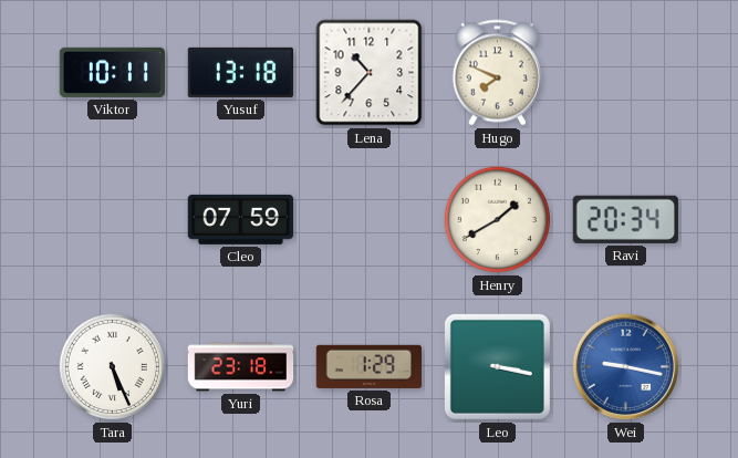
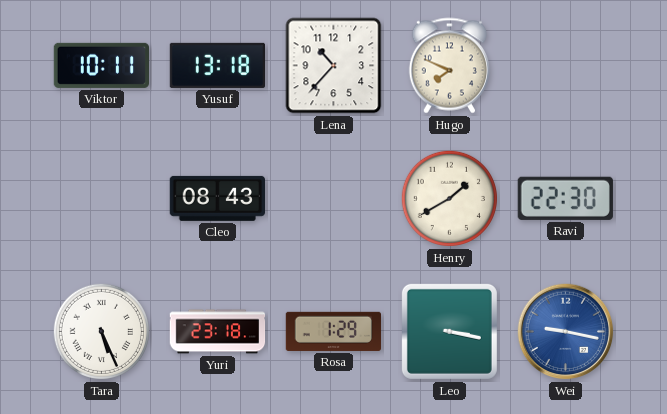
Cleo: 07:59 -> 08:43 (217, 198)
Ravi: 20:34 -> 22:30 (565, 198)
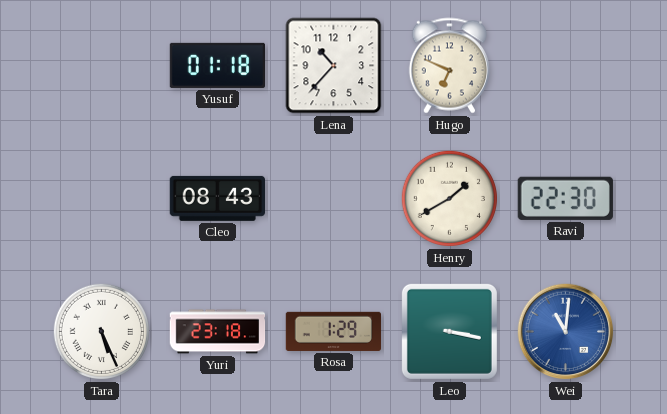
Viktor: 10:11 -> none (101, 65)
Yusuf: 13:18 -> 01:18 (217, 65)
Hugo: 7:49 -> 6:49 (449, 66)
Wei: 9:17 -> 11:01 (566, 332)
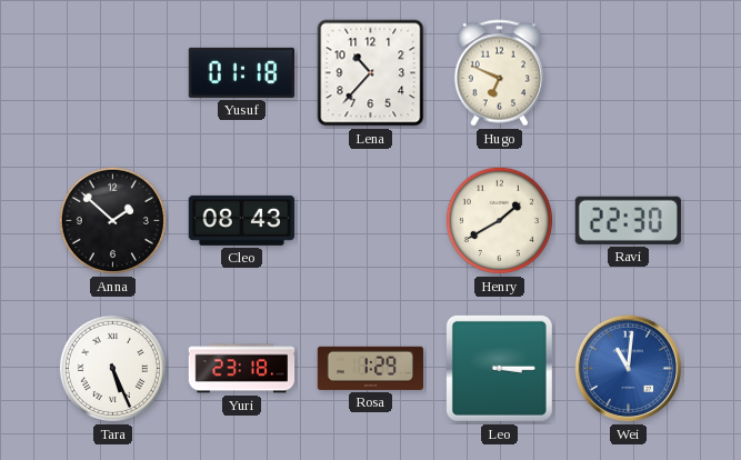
Anna: none -> 1:52 (112, 220)
Leo: 3:17 -> 3:15 (499, 368)
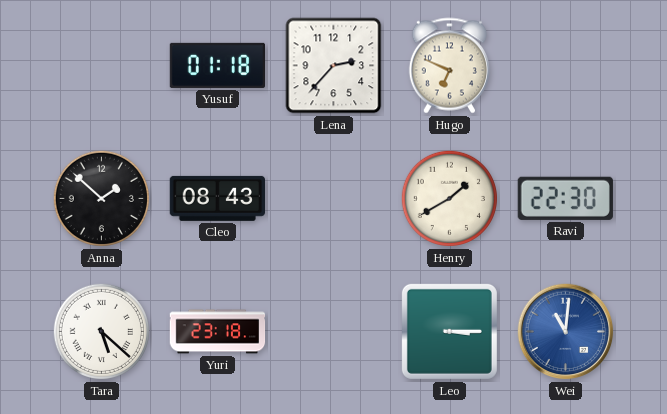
Lena: 10:37 -> 2:37 (334, 66)
Tara: 5:26 -> 5:22 (101, 331)
Rosa: 1:29 -> none (370, 368)
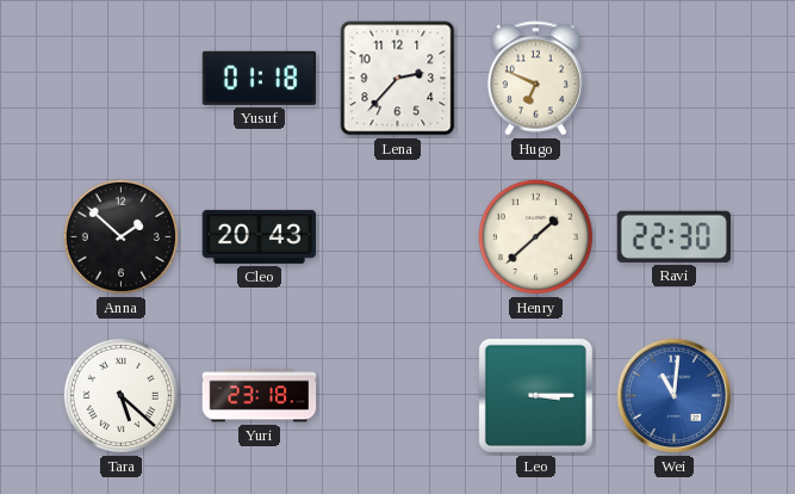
Cleo: 08:43 -> 20:43 (259, 236)
Henry: 1:40 -> 1:38 (535, 236)
